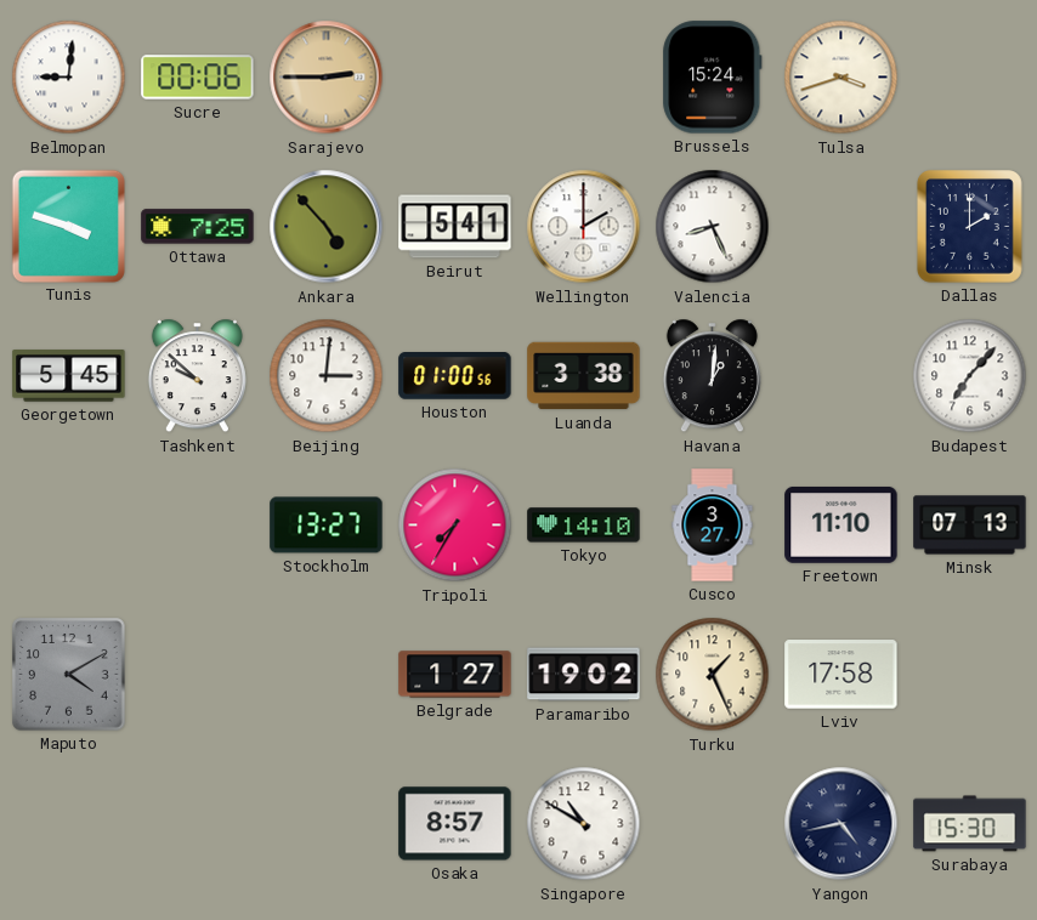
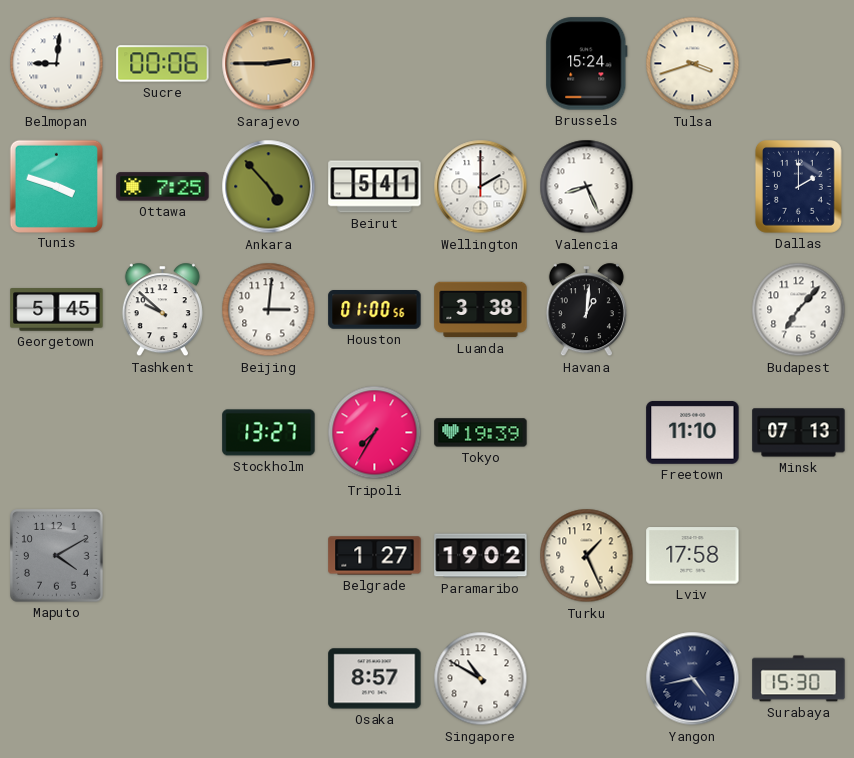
Tokyo: 14:10 -> 19:39 (481, 433)
Cusco: 3:27 -> none (713, 526)
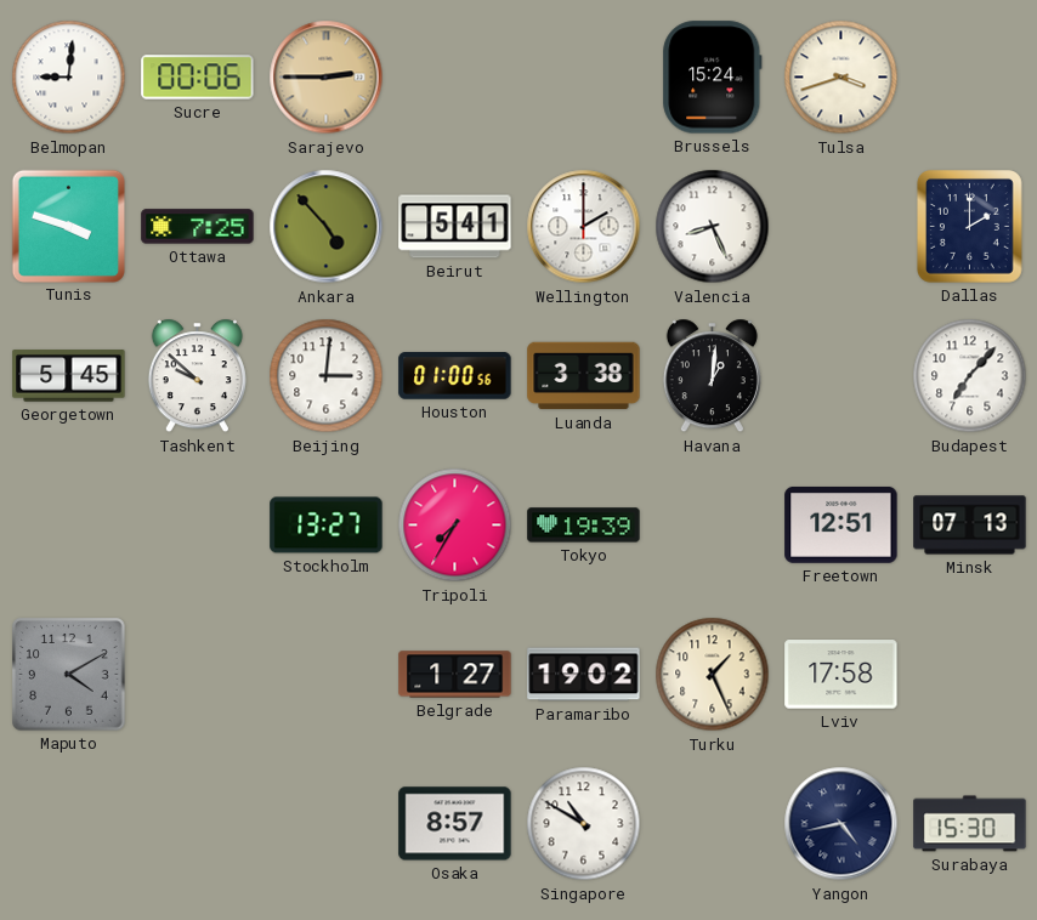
Freetown: 11:10 -> 12:51 (841, 526)
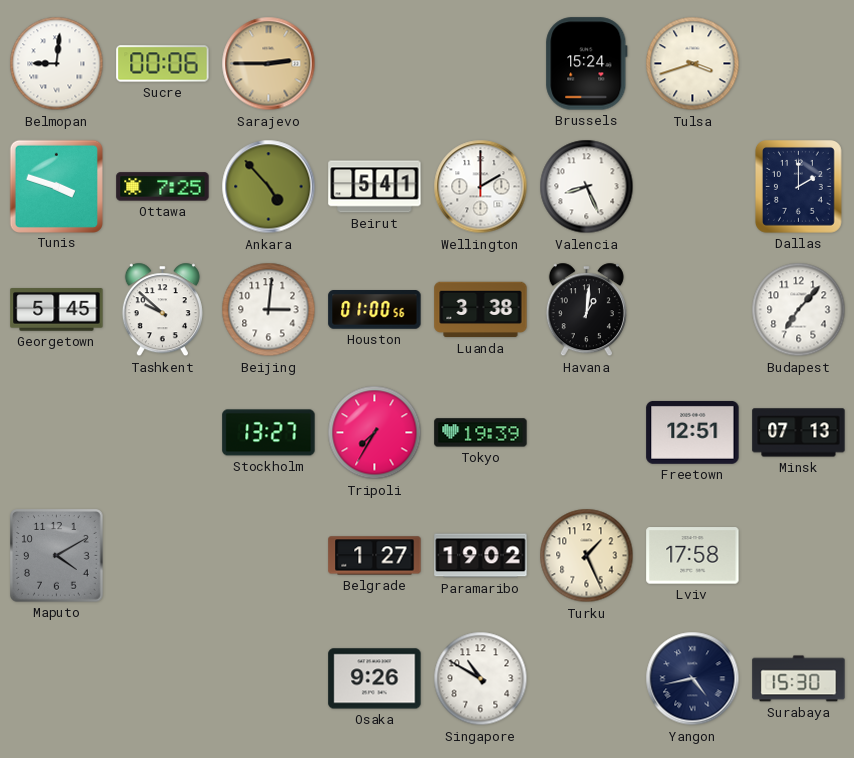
Osaka: 8:57 -> 9:26 (375, 679)
